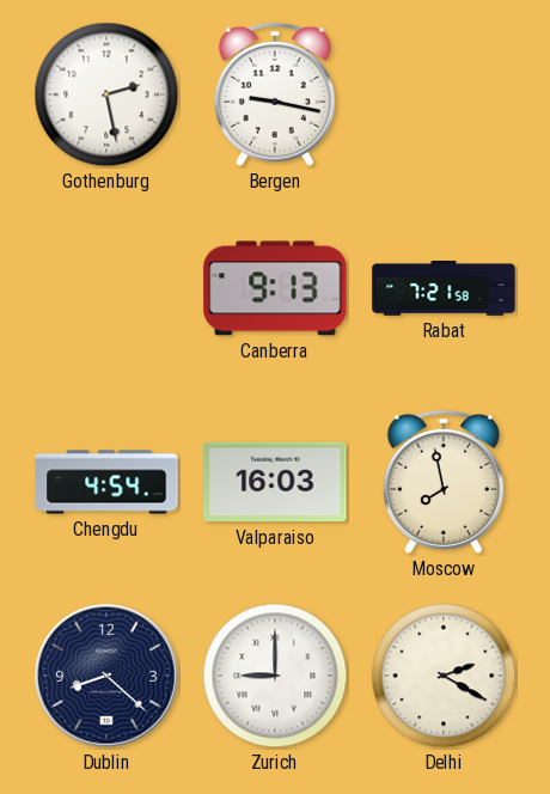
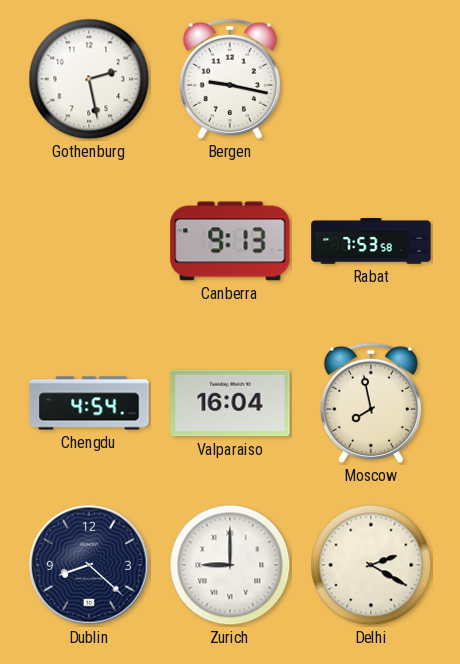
Rabat: 7:21 -> 7:53 (371, 241)
Valparaiso: 16:03 -> 16:04 (230, 403)
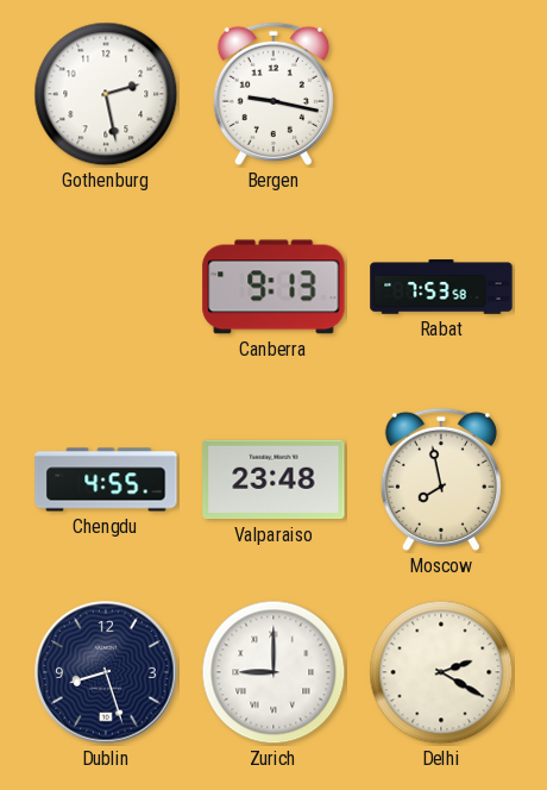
Chengdu: 4:54 -> 4:55 (106, 479)
Valparaiso: 16:04 -> 23:48 (273, 479)
Dublin: 8:22 -> 8:27 (106, 672)
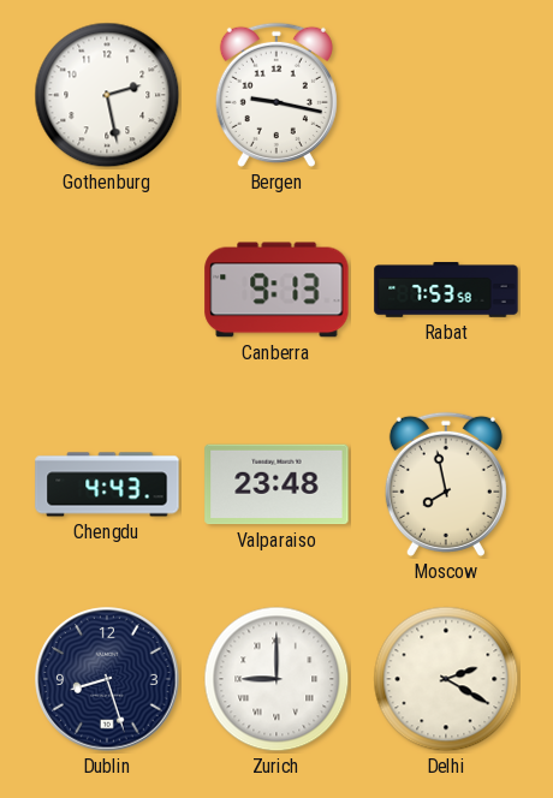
Chengdu: 4:55 -> 4:43 (107, 484)
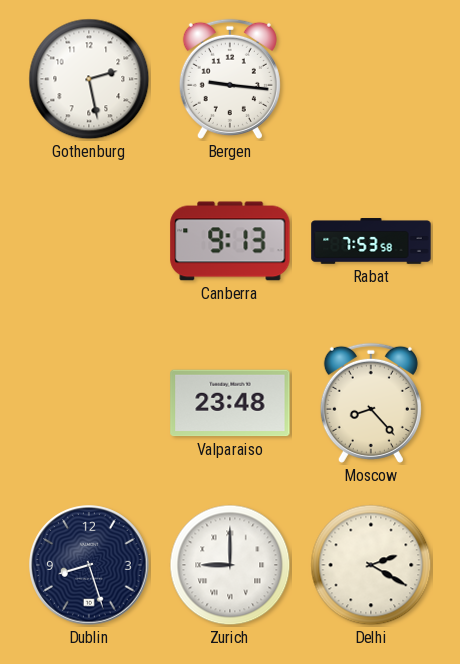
Bergen: 9:17 -> 9:16 (230, 79)
Chengdu: 4:43 -> none (107, 484)
Moscow: 7:58 -> 8:23 (371, 403)
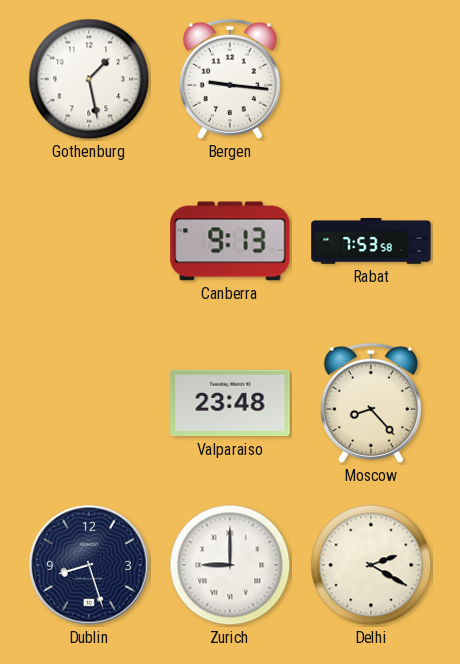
Gothenburg: 2:28 -> 1:28 (89, 79)
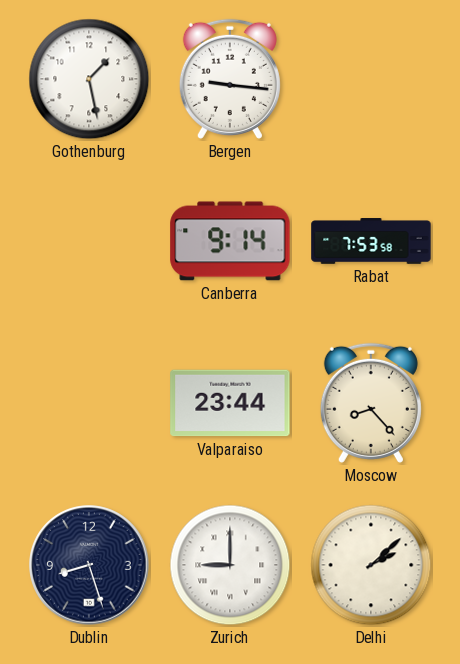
Canberra: 9:13 -> 9:14 (230, 241)
Valparaiso: 23:48 -> 23:44 (230, 403)
Delhi: 2:20 -> 2:08 (371, 565)
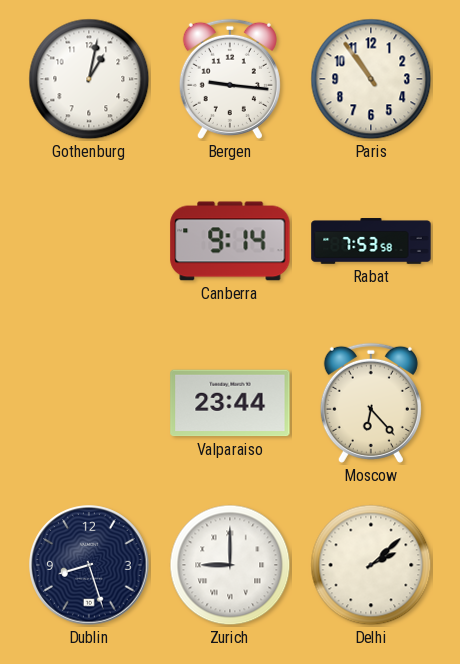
Gothenburg: 1:28 -> 1:02 (89, 79)
Paris: none -> 10:54 (371, 79)
Moscow: 8:23 -> 6:23 (371, 403)
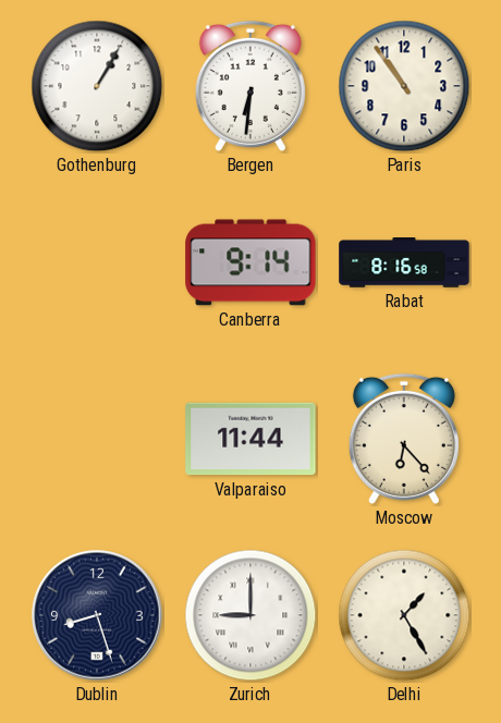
Gothenburg: 1:02 -> 1:05 (97, 86)
Bergen: 9:16 -> 6:31 (250, 86)
Rabat: 7:53 -> 8:16 (404, 262)
Valparaiso: 23:44 -> 11:44 (250, 439)
Delhi: 2:08 -> 1:25 (404, 615)
